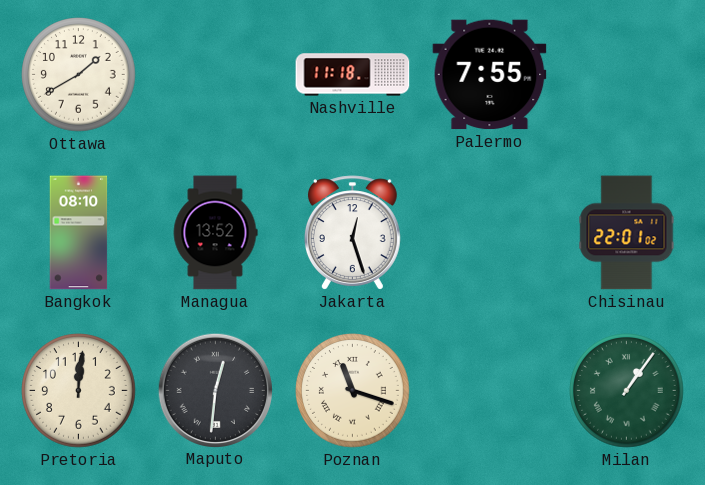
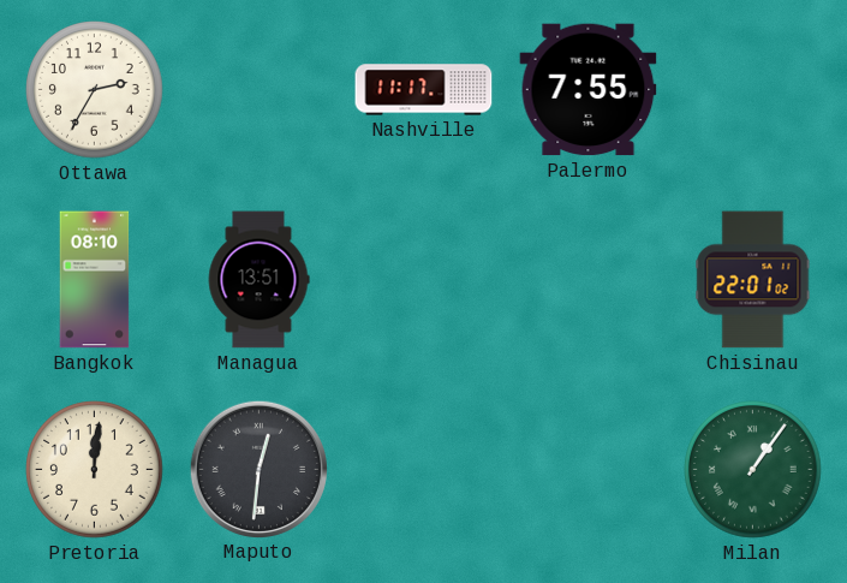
Ottawa: 1:40 -> 2:35 (95, 90)
Nashville: 11:18 -> 11:17 (424, 90)
Managua: 13:52 -> 13:51 (258, 280)
Jakarta: 12:27 -> none (352, 233)
Poznan: 11:18 -> none (353, 391)
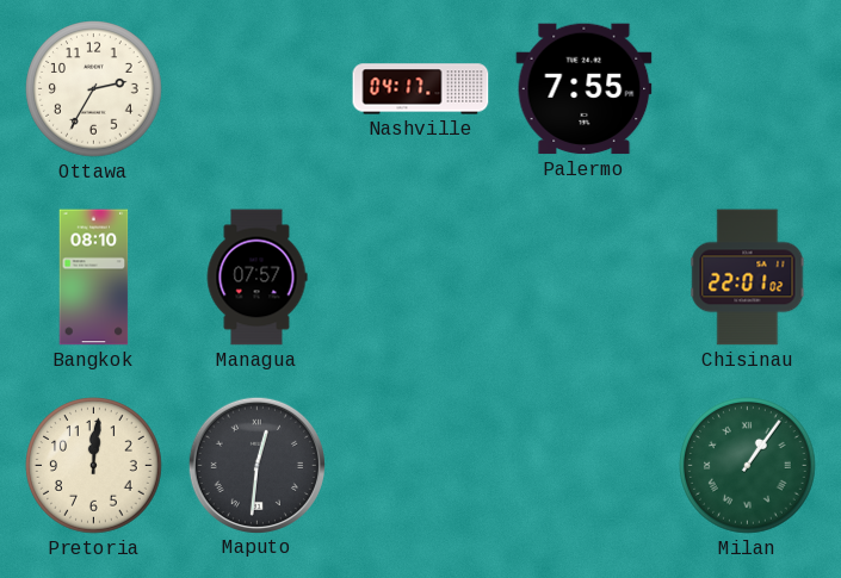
Nashville: 11:17 -> 04:17 (421, 89)
Managua: 13:51 -> 07:57 (256, 278)
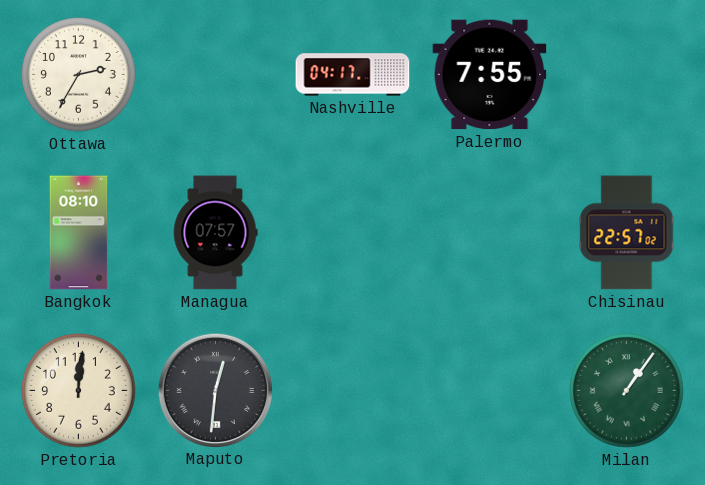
Chisinau: 22:01 -> 22:57 (627, 233)
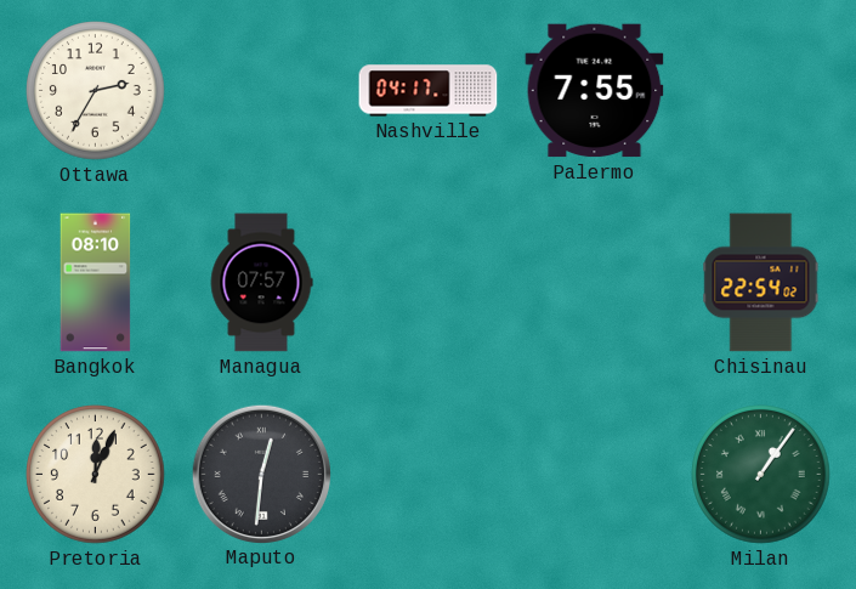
Chisinau: 22:57 -> 22:54 (761, 283)
Pretoria: 12:01 -> 12:04 (96, 475)
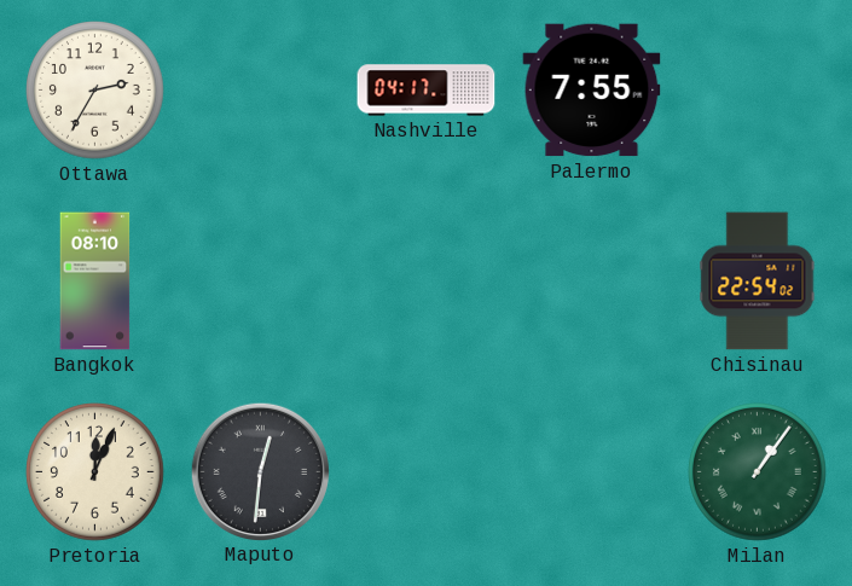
Managua: 07:57 -> none (261, 283)
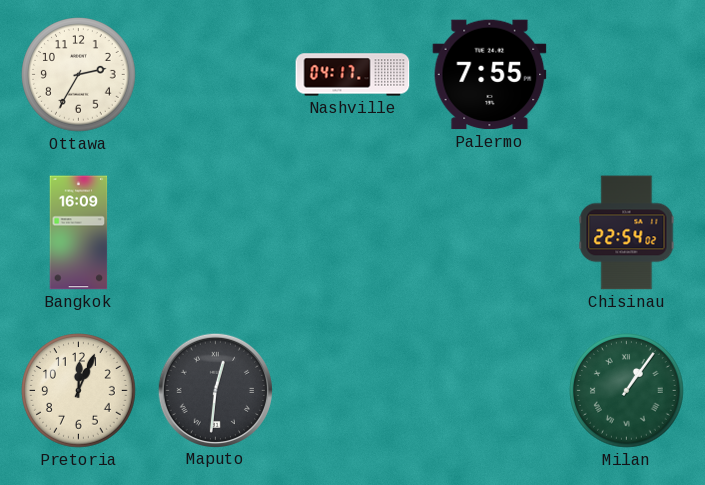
Bangkok: 08:10 -> 16:09 (79, 233)
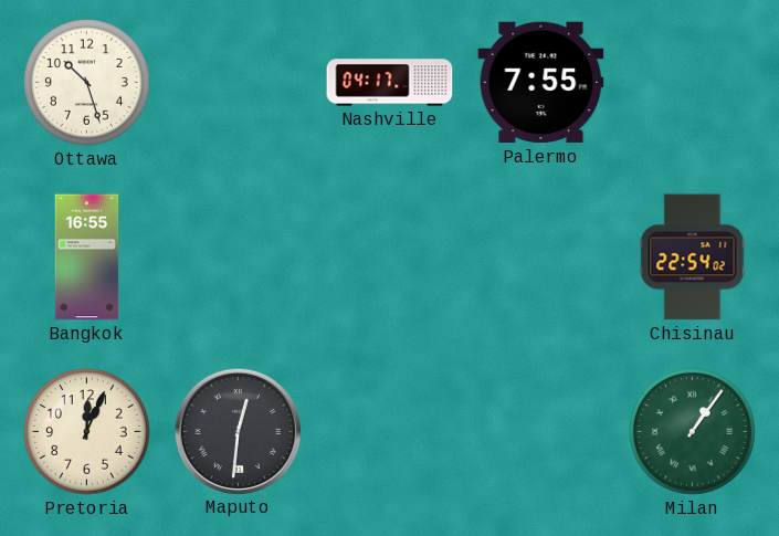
Ottawa: 2:35 -> 10:27 (87, 83)
Bangkok: 16:09 -> 16:55 (87, 258)
